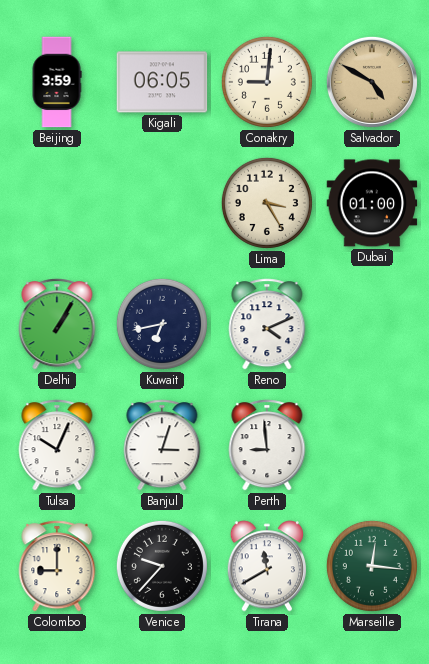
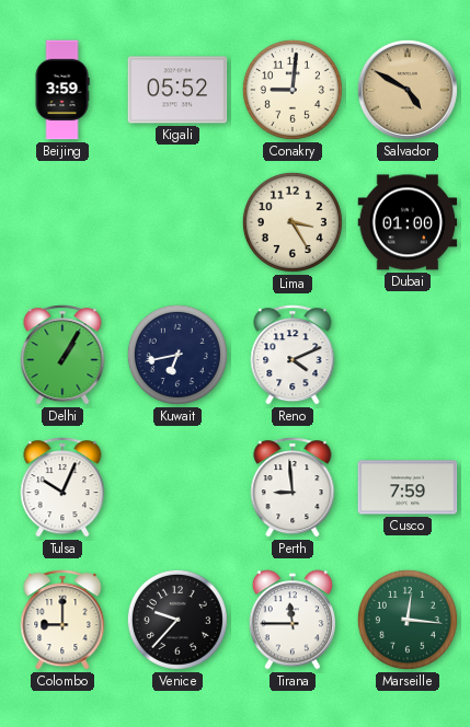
Kigali: 06:05 -> 05:52 (177, 90)
Banjul: 3:03 -> none (162, 445)
Cusco: none -> 7:59 (408, 487)
Tirana: 11:40 -> 11:45 (291, 620)
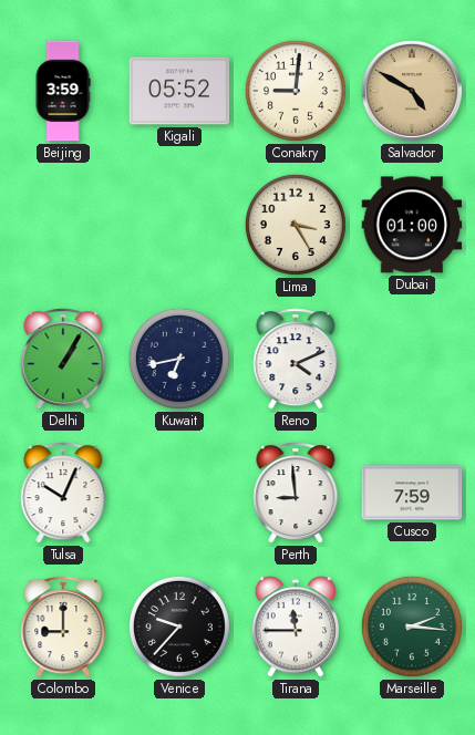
Marseille: 12:16 -> 2:16 (412, 627)
